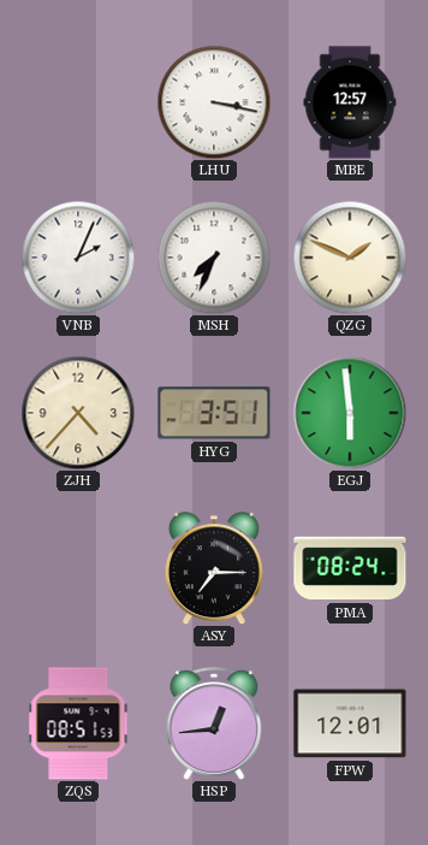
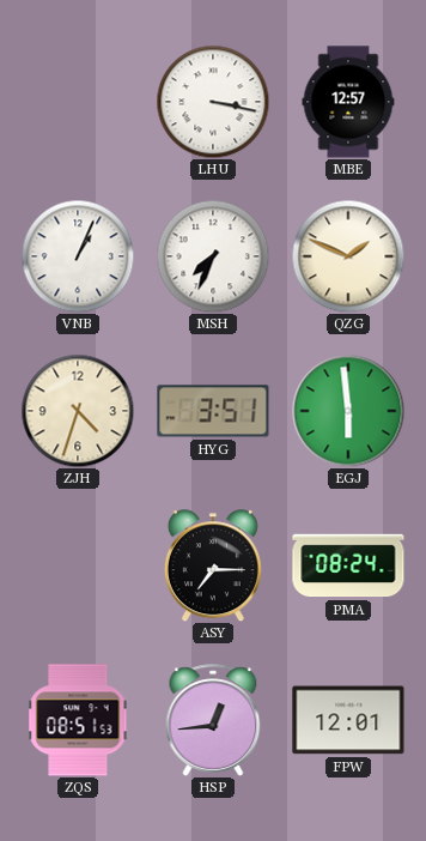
VNB: 2:04 -> 1:04 (78, 256)
ZJH: 4:37 -> 4:33 (78, 411)
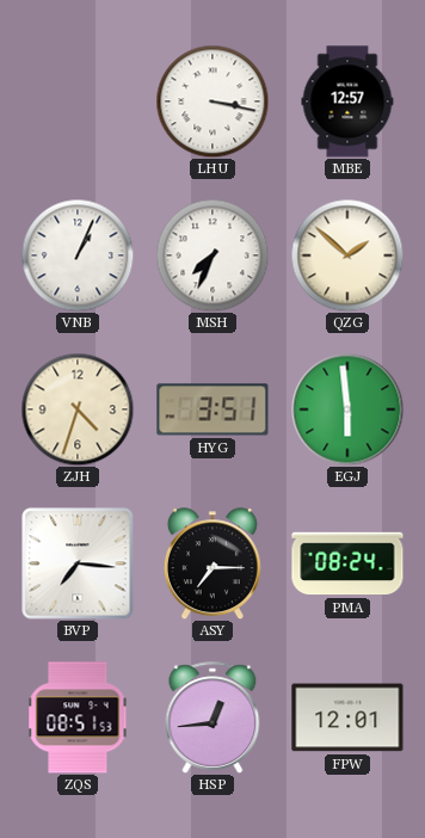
QZG: 1:49 -> 1:52 (347, 255)
BVP: none -> 7:16 (78, 563)
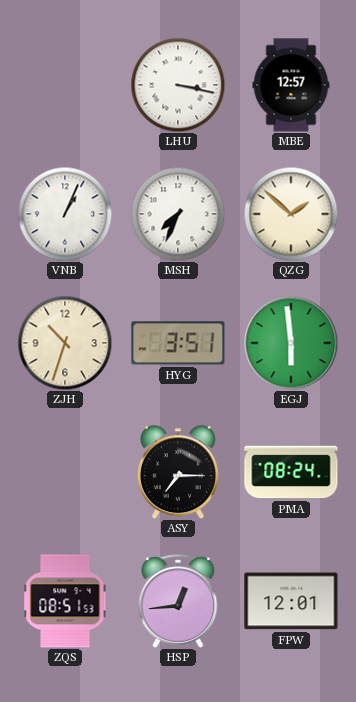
ZJH: 4:33 -> 10:33 (65, 343)
BVP: 7:16 -> none (78, 563)
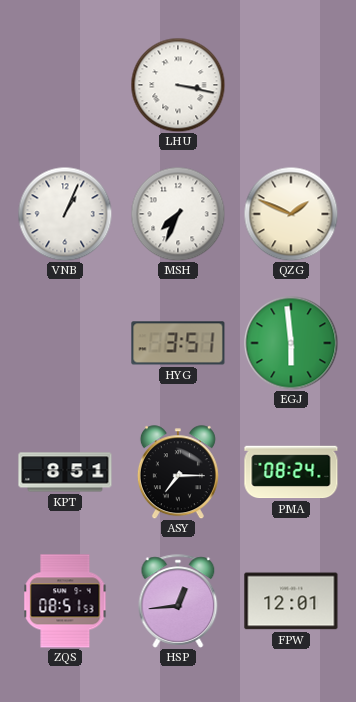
MBE: 12:57 -> none (291, 85)
QZG: 1:52 -> 1:49 (291, 214)
ZJH: 10:33 -> none (65, 343)
KPT: none -> 8:51 (65, 472)
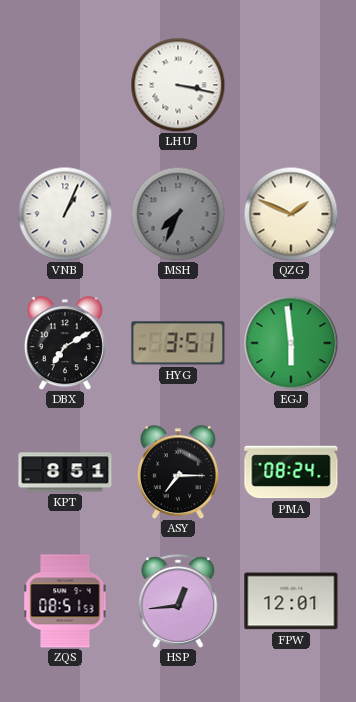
MSH dial: white -> grey (178, 214)
DBX: none -> 7:10 (65, 343)
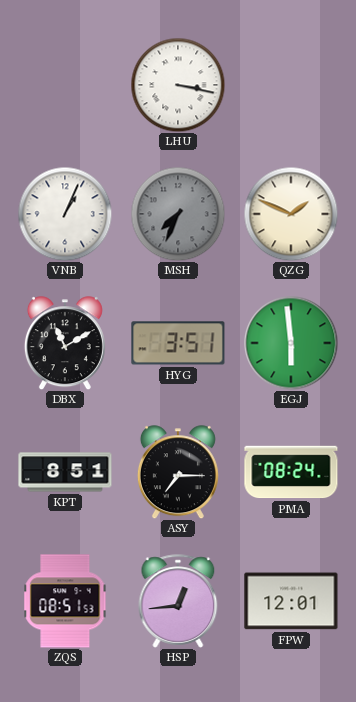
DBX: 7:10 -> 11:10 (65, 343)
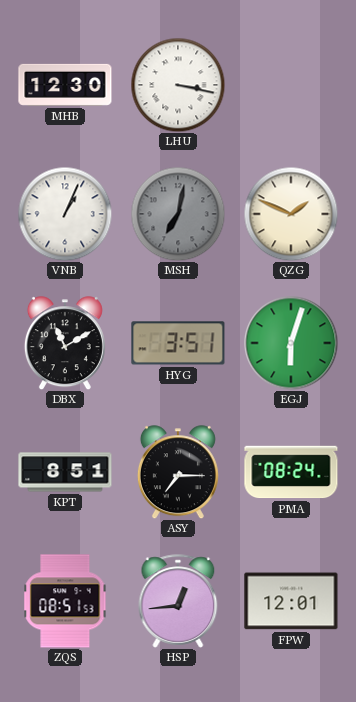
MHB: none -> 12:30 (65, 85)
MSH: 7:34 -> 7:02 (178, 214)
EGJ: 5:59 -> 6:03 (291, 343)
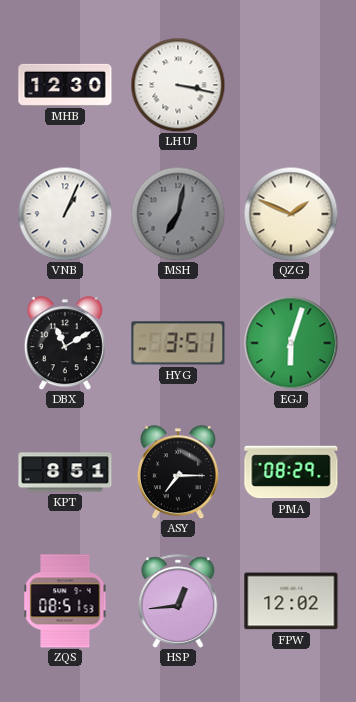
PMA: 08:24 -> 08:29 (291, 472)
FPW: 12:01 -> 12:02 (291, 601)
